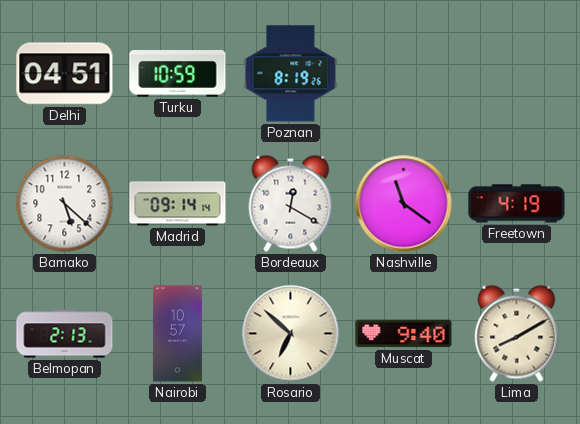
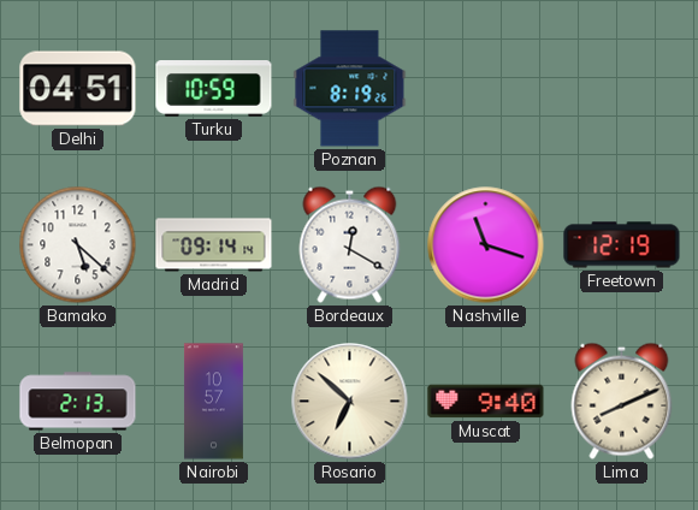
Nashville: 11:21 -> 11:18 (486, 245)
Freetown: 4:19 -> 12:19 (622, 245)
Lima: 8:10 -> 8:11 (622, 401)
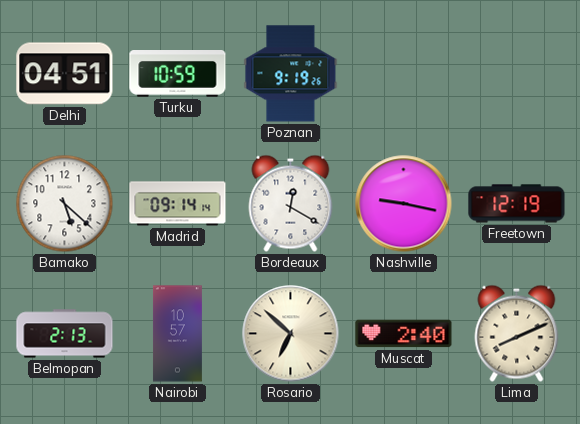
Poznan: 8:19 -> 9:19 (291, 74)
Nashville: 11:18 -> 9:17 (404, 204)
Muscat: 9:40 -> 2:40 (404, 334)
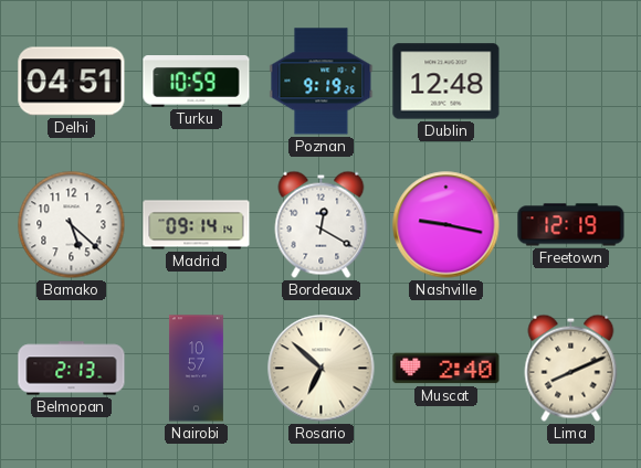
Dublin: none -> 12:48 (446, 82)
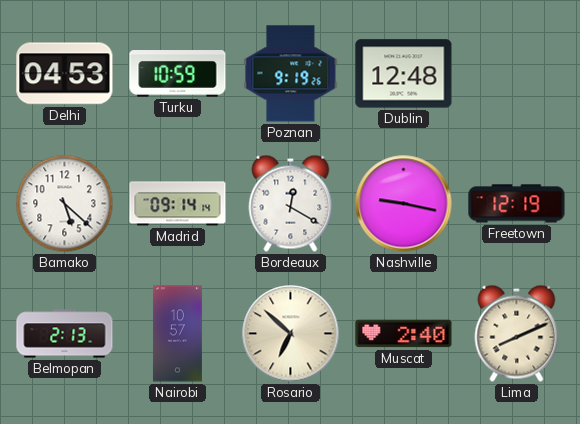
Delhi: 04:51 -> 04:53 (65, 74)
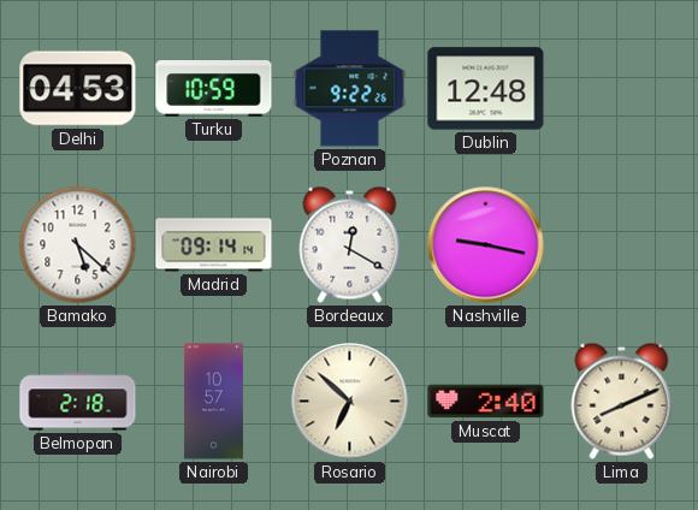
Poznan: 9:19 -> 9:22 (350, 89)
Freetown: 12:19 -> none (517, 204)
Belmopan: 2:13 -> 2:18 (78, 402)
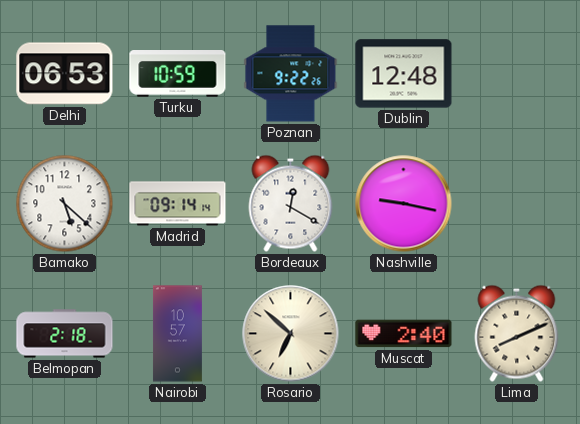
Delhi: 04:53 -> 06:53 (65, 74)
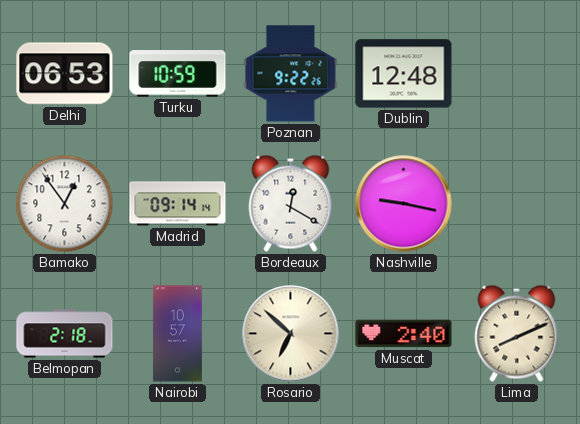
Bamako: 5:22 -> 12:54 (65, 204)
